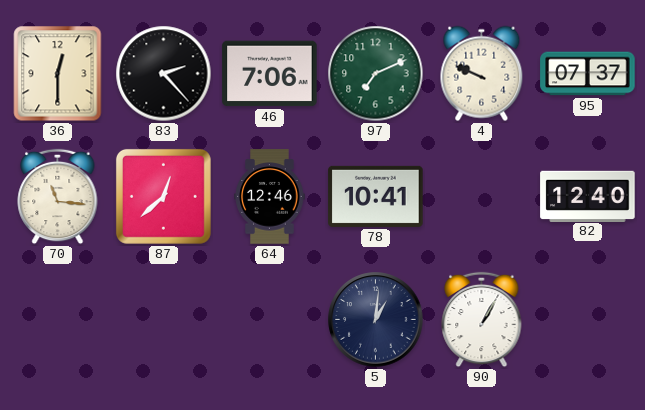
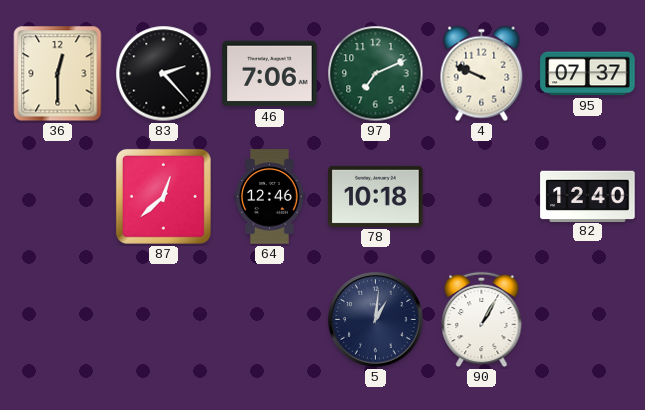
70: 11:16 -> none (58, 197)
78: 10:41 -> 10:18 (376, 196)
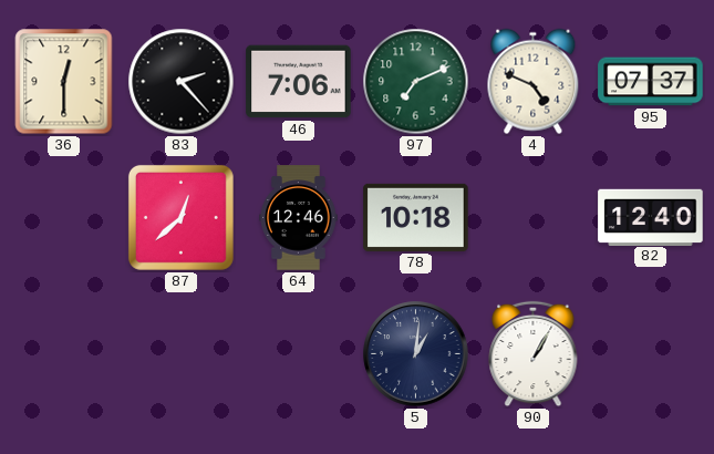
4: 9:49 -> 4:49 (534, 82)
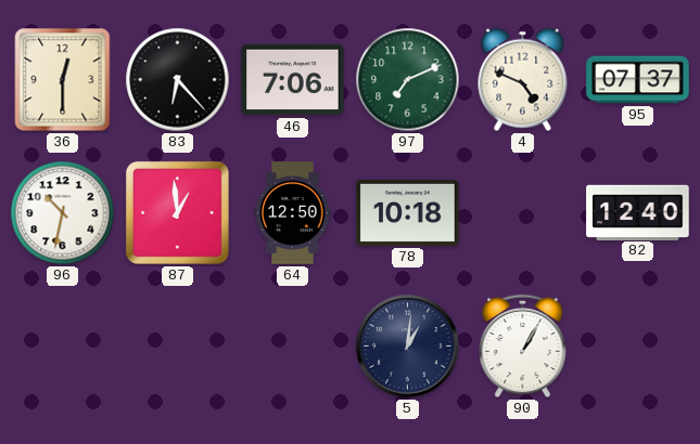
83: 2:23 -> 6:23 (178, 80)
96: none -> 10:32 (63, 213)
87: 12:38 -> 12:59 (177, 212)
64: 12:46 -> 12:50 (293, 213)
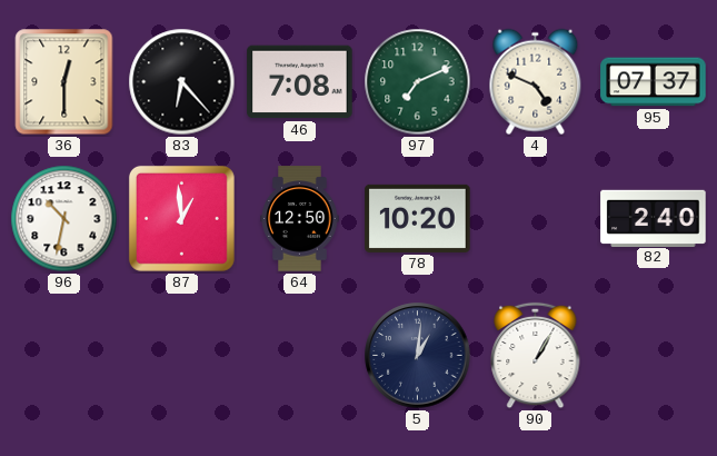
46: 7:06 -> 7:08 (300, 82)
78: 10:18 -> 10:20 (418, 218)
82: 12:40 -> 2:40 (654, 218)
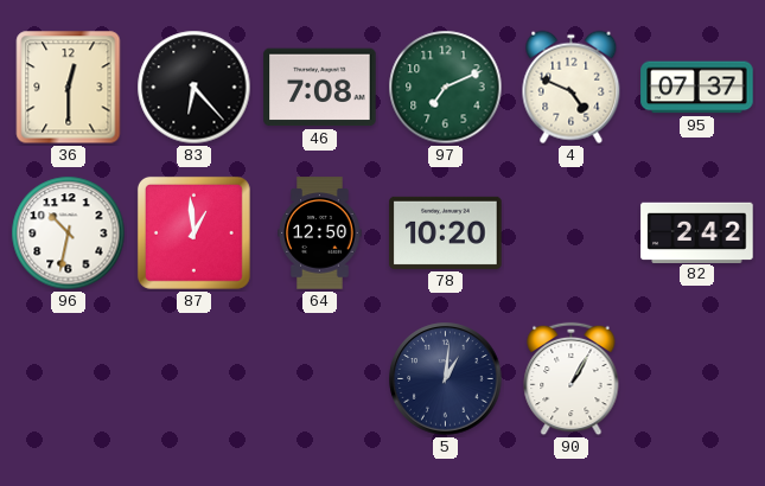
82: 2:40 -> 2:42 (697, 232)
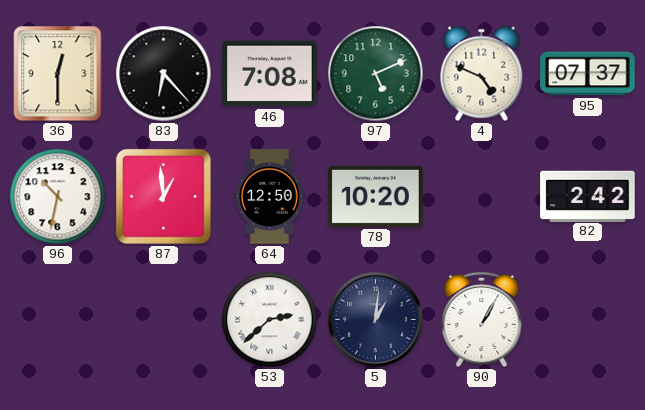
97: 7:11 -> 5:11 (376, 74)
53: none -> 2:38 (270, 320)
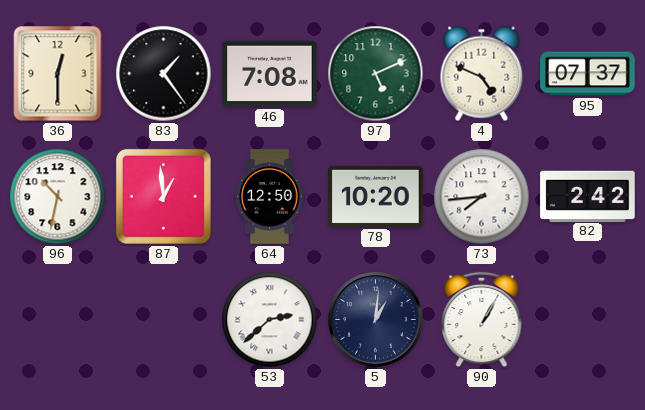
83: 6:23 -> 1:24 (164, 74)
73: none -> 7:44 (482, 197)
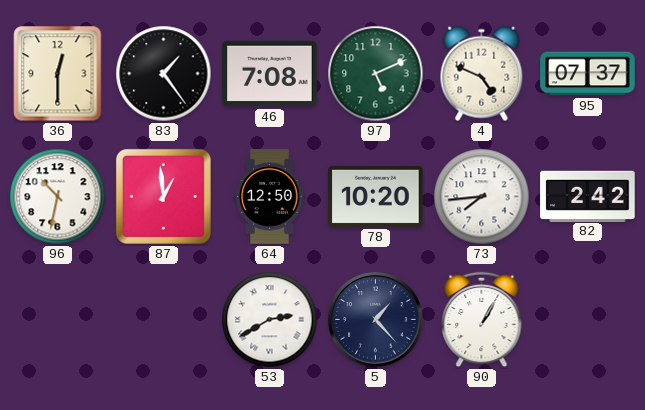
53: 2:38 -> 2:40 (270, 320)
5: 1:01 -> 1:23 (376, 320)
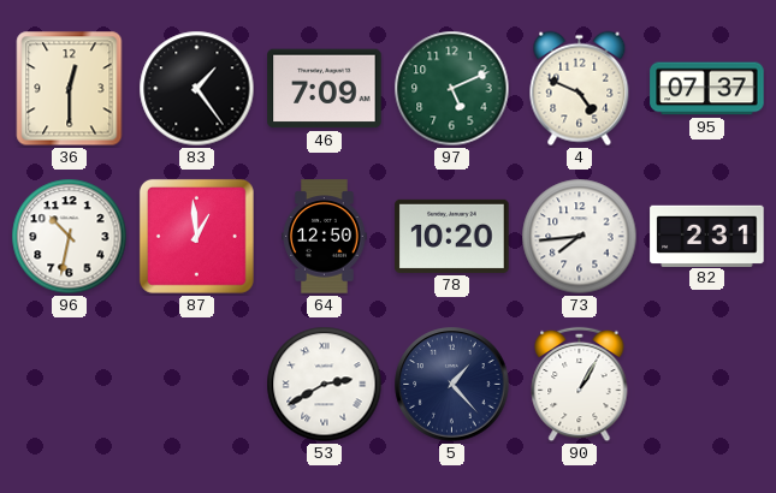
46: 7:08 -> 7:09 (325, 89)
82: 2:42 -> 2:31 (707, 236)
